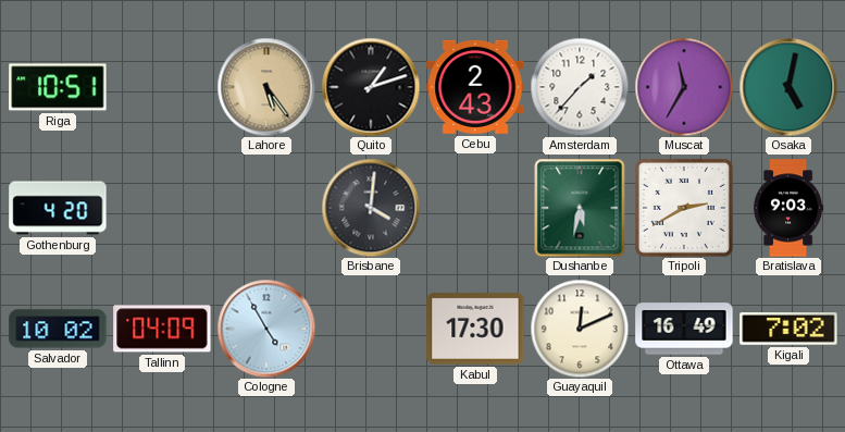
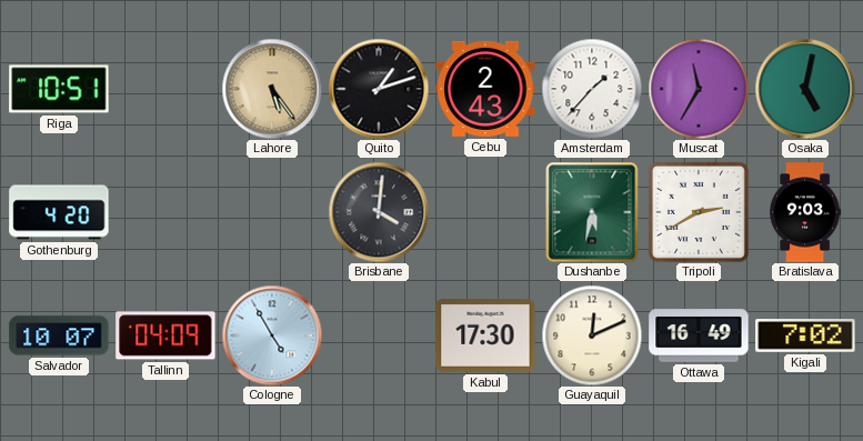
Salvador: 10:02 -> 10:07 (59, 335)
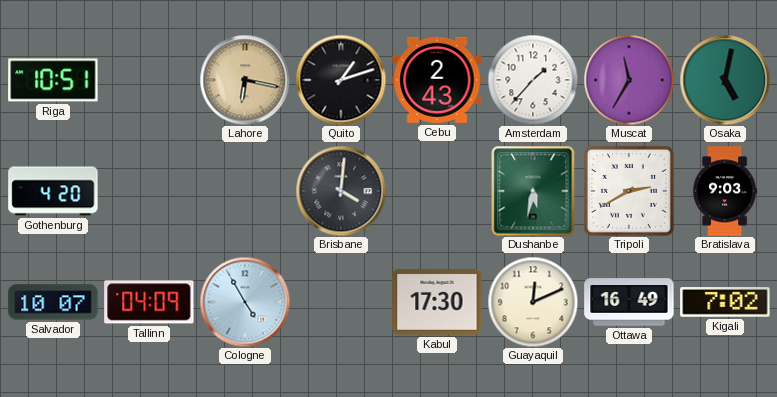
Lahore: 5:24 -> 6:17 (245, 80)
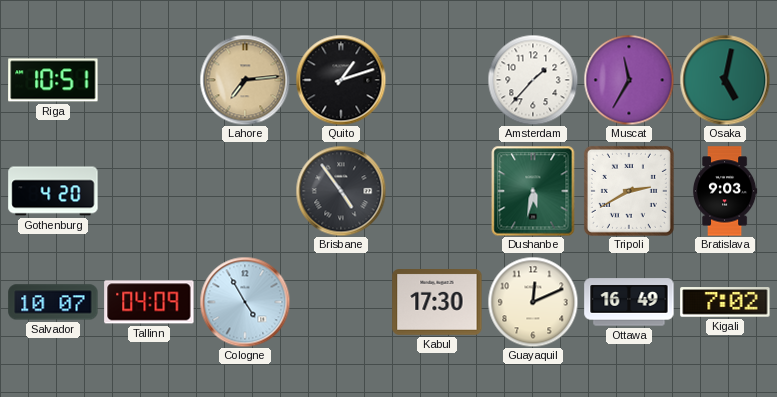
Lahore: 6:17 -> 7:14 (245, 80)
Cebu: 2:43 -> none (437, 80)
Brisbane: 4:01 -> 4:54 (341, 191)
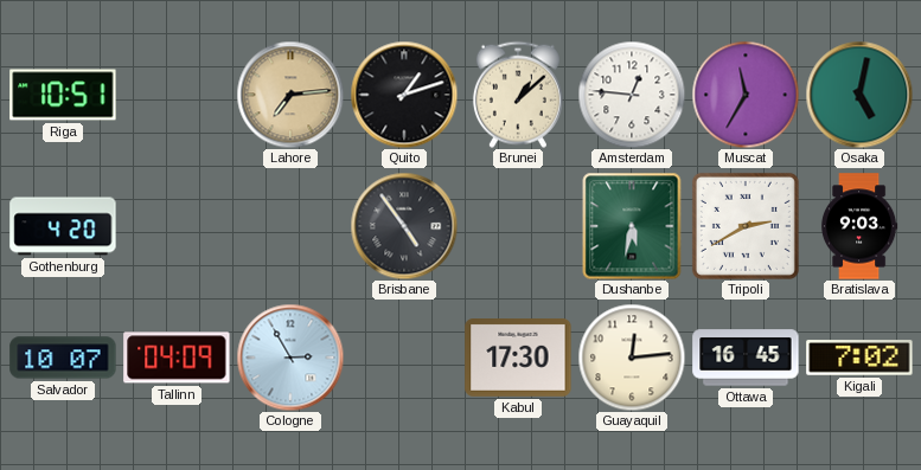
Brunei: none -> 1:08 (518, 95)
Amsterdam: 1:37 -> 12:46 (632, 95)
Cologne: 4:55 -> 2:55 (290, 358)
Guayaquil: 12:11 -> 12:14 (632, 358)
Ottawa: 16:49 -> 16:45 (746, 358)
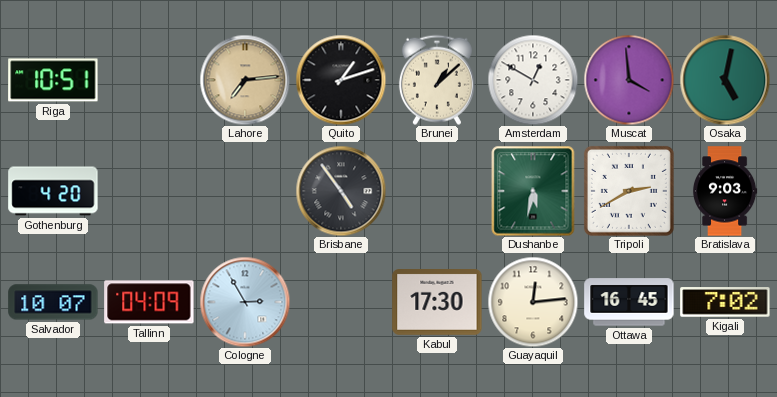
Amsterdam: 12:46 -> 12:50 (533, 80)
Muscat: 11:35 -> 3:59 (629, 80)
